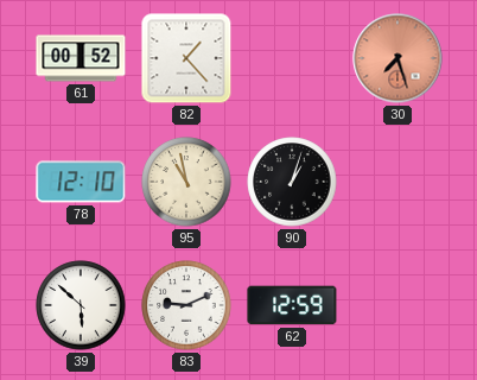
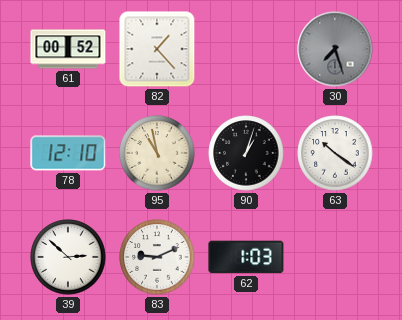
30 dial: salmon -> grey (335, 49)
63: none -> 10:21 (335, 153)
39: 5:52 -> 2:52 (68, 257)
62: 12:59 -> 1:03 (246, 257)
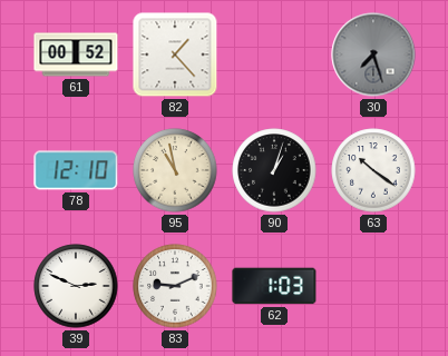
39: 2:52 -> 2:49 (76, 286)
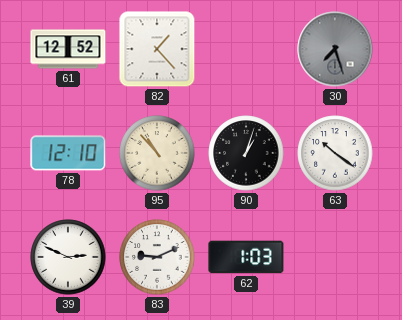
61: 00:52 -> 12:52 (68, 49)
95: 10:58 -> 10:53 (157, 153)
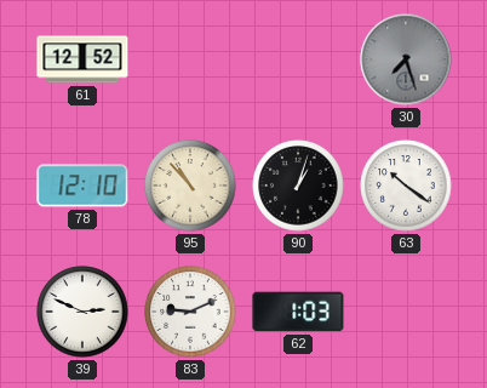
82: 1:23 -> none (157, 49)
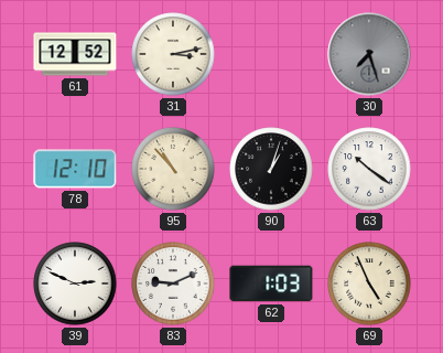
31: none -> 3:13 (173, 54)
69: none -> 4:56 (369, 284)
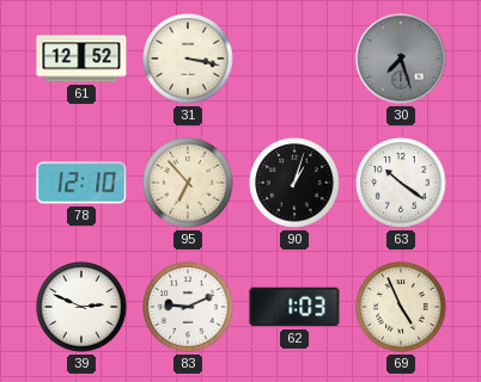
31: 3:13 -> 3:17 (188, 58)
95: 10:53 -> 6:53 (188, 183)
